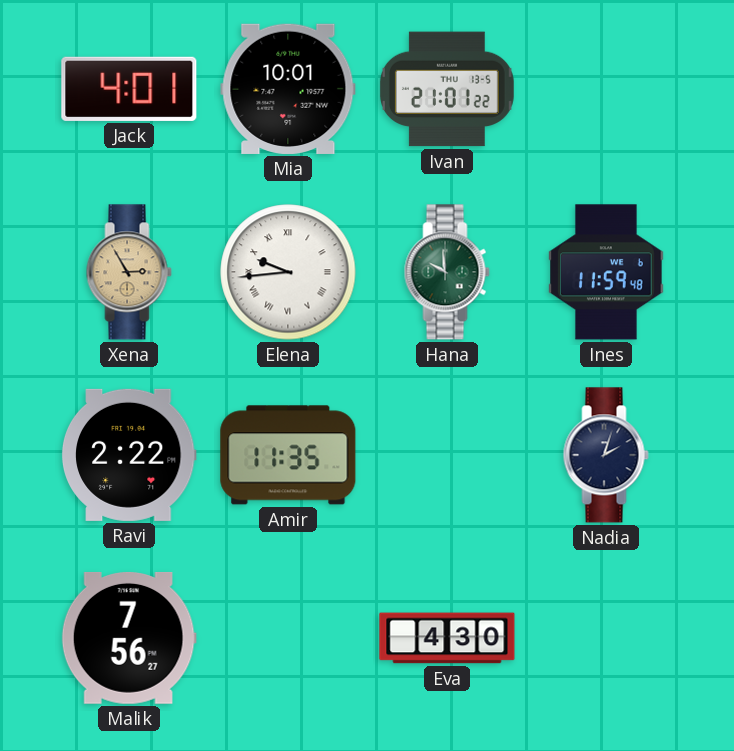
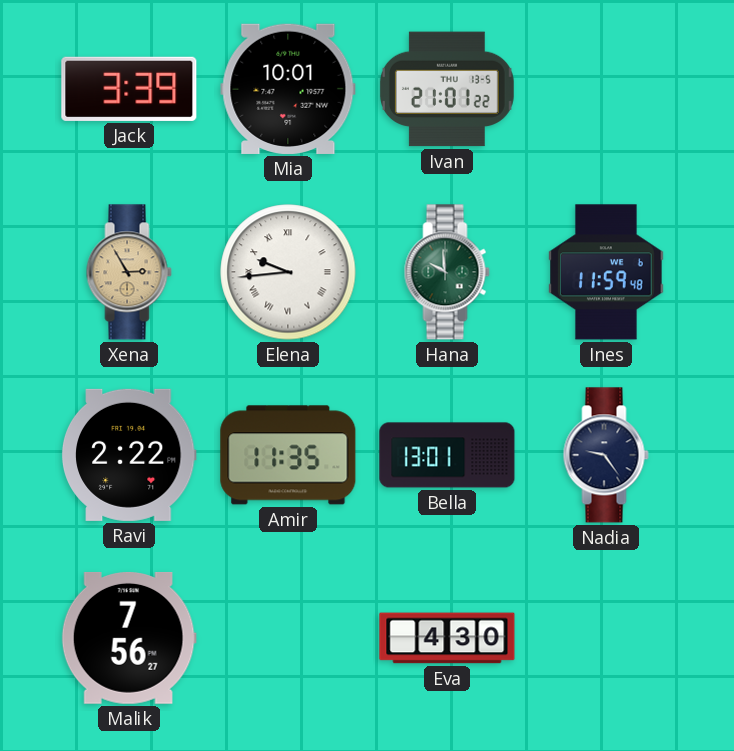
Jack: 4:01 -> 3:39 (129, 89)
Bella: none -> 13:01 (447, 455)
Nadia: 2:03 -> 9:24 (606, 455)
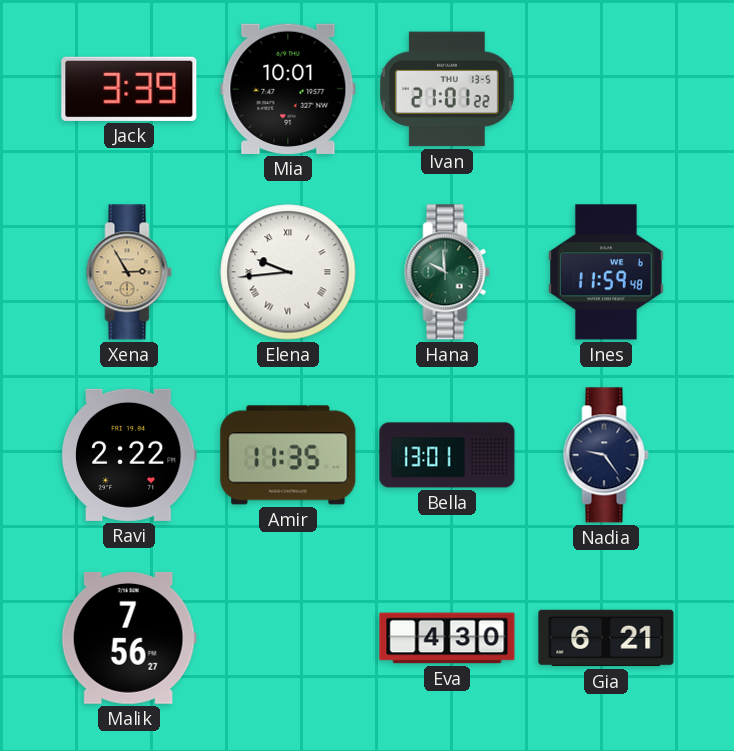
Gia: none -> 6:21 (606, 638)
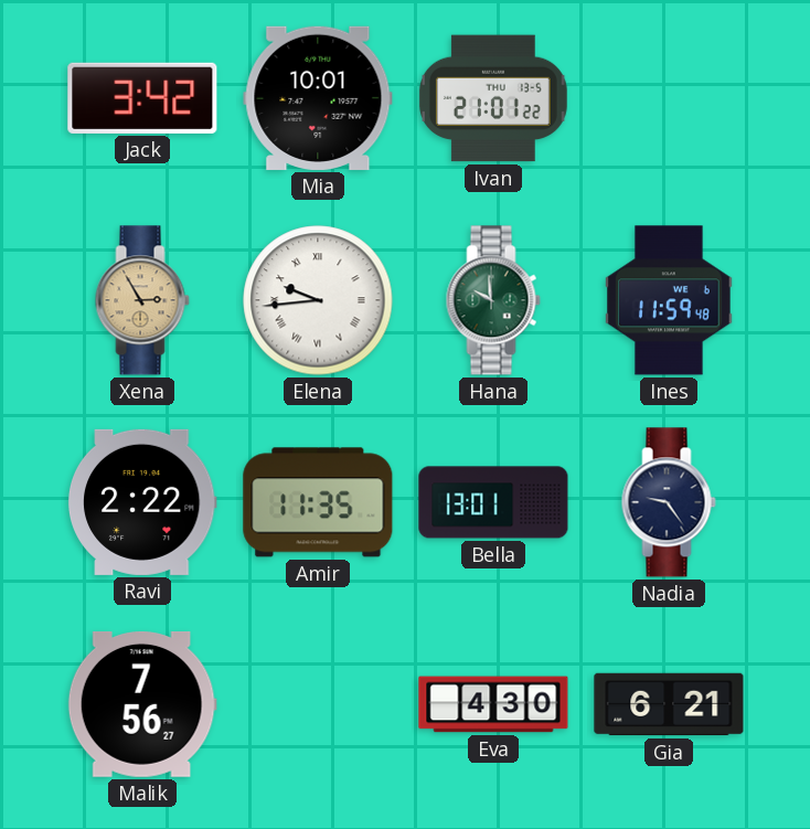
Jack: 3:39 -> 3:42 (142, 98)
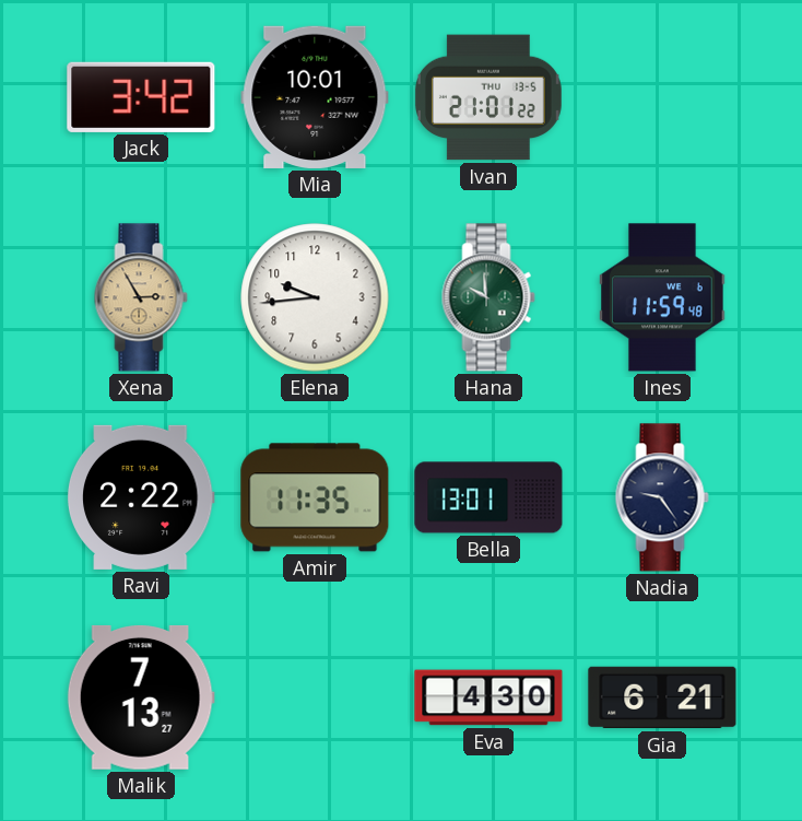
Elena numerals: Roman -> Arabic (315, 297)
Malik: 7:56 -> 7:13 (141, 697)
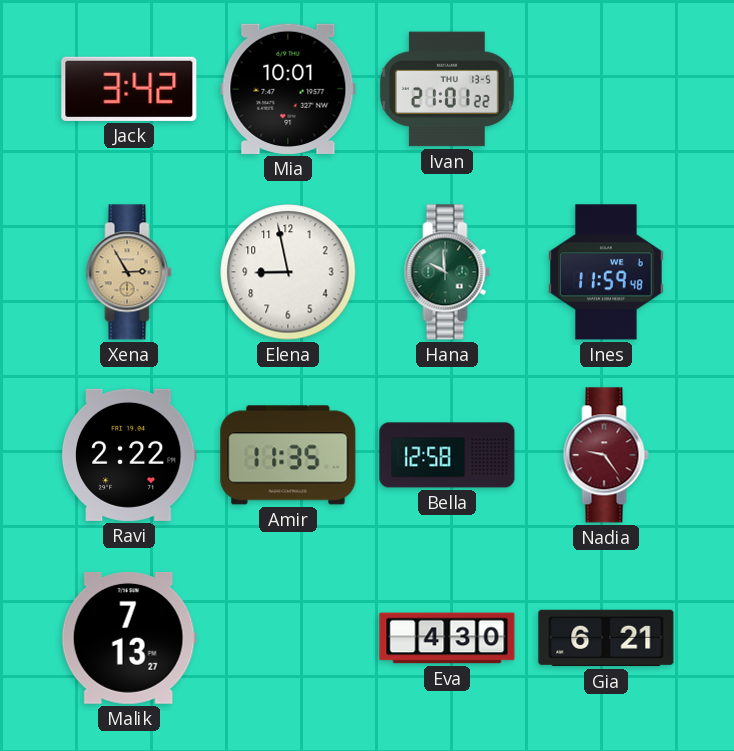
Elena: 9:44 -> 8:58 (288, 272)
Bella: 13:01 -> 12:58 (447, 455)
Nadia dial: navy -> burgundy (606, 455)
